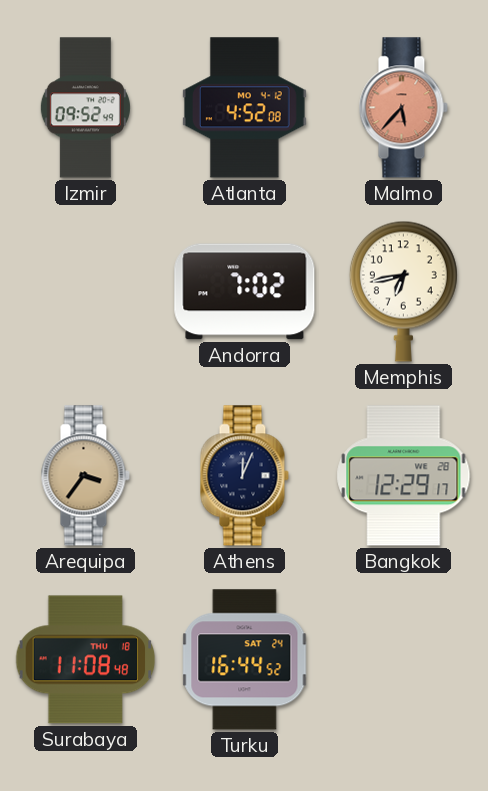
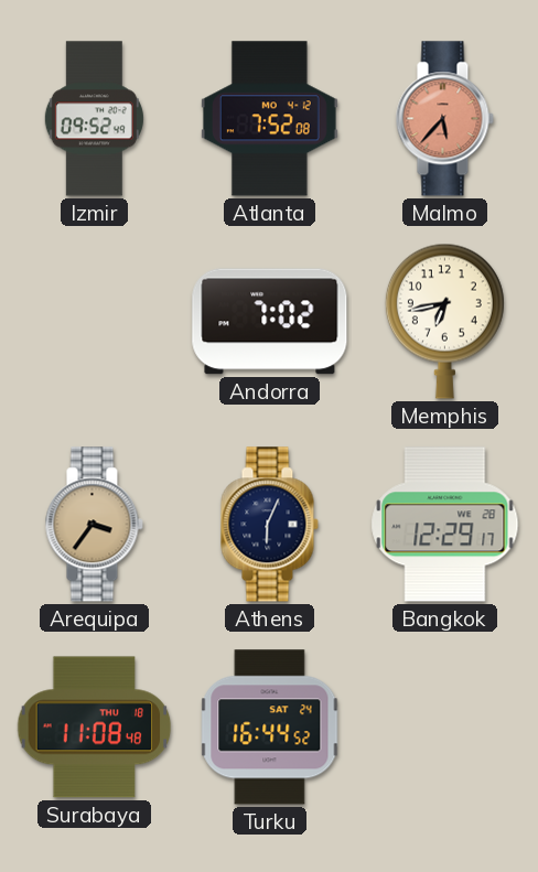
Atlanta: 4:52 -> 7:52 (269, 119)
Athens: 12:04 -> 6:04 (269, 525)
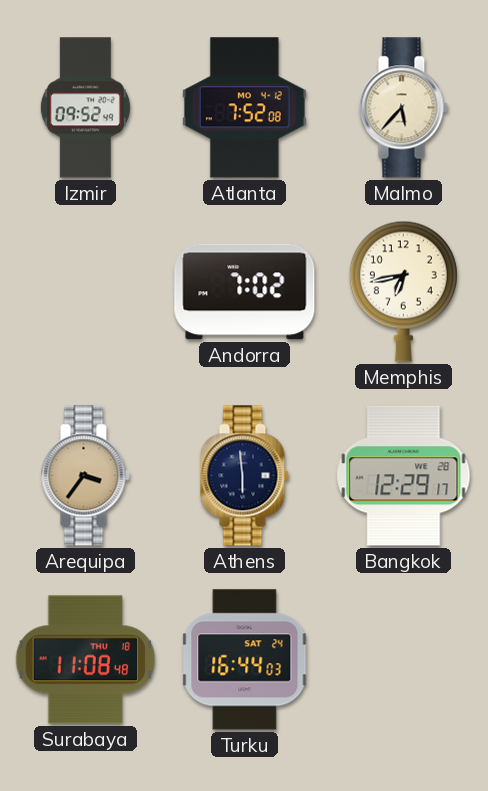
Malmo dial: salmon -> cream (403, 108)
Athens: 6:04 -> 5:59 (244, 476)
Turku: 16:44:52 -> 16:44:03 (245, 660)
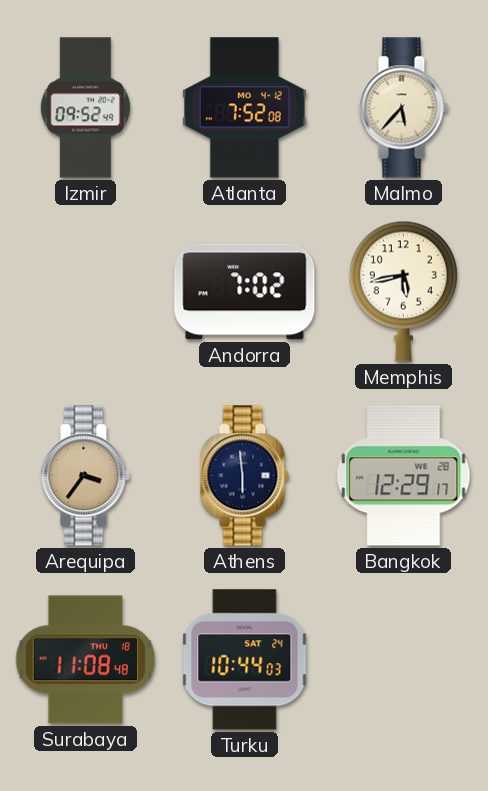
Memphis: 6:43 -> 5:43 (403, 291)
Turku: 16:44 -> 10:44 (245, 660)
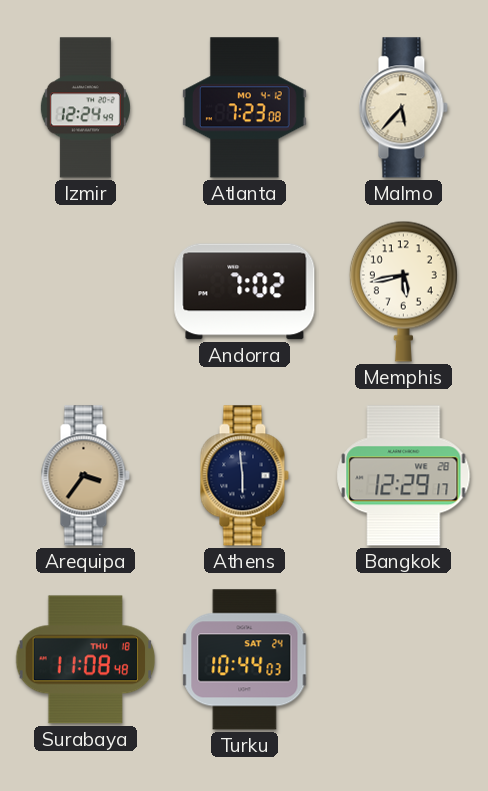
Izmir: 09:52 -> 12:24 (85, 108)
Atlanta: 7:52 -> 7:23 (244, 108)
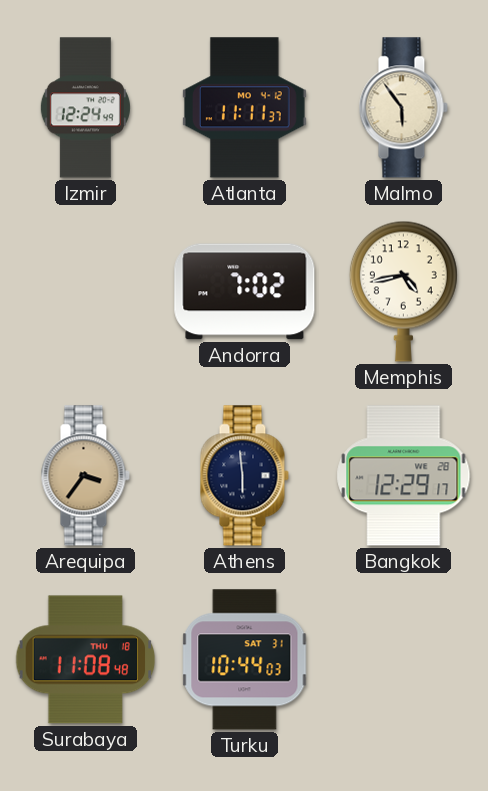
Atlanta: 7:23 -> 11:11 (244, 108)
Malmo: 5:37 -> 5:54 (403, 108)
Memphis: 5:43 -> 4:43 (403, 291)
Turku date: SAT 24 -> SAT 31 (245, 660)
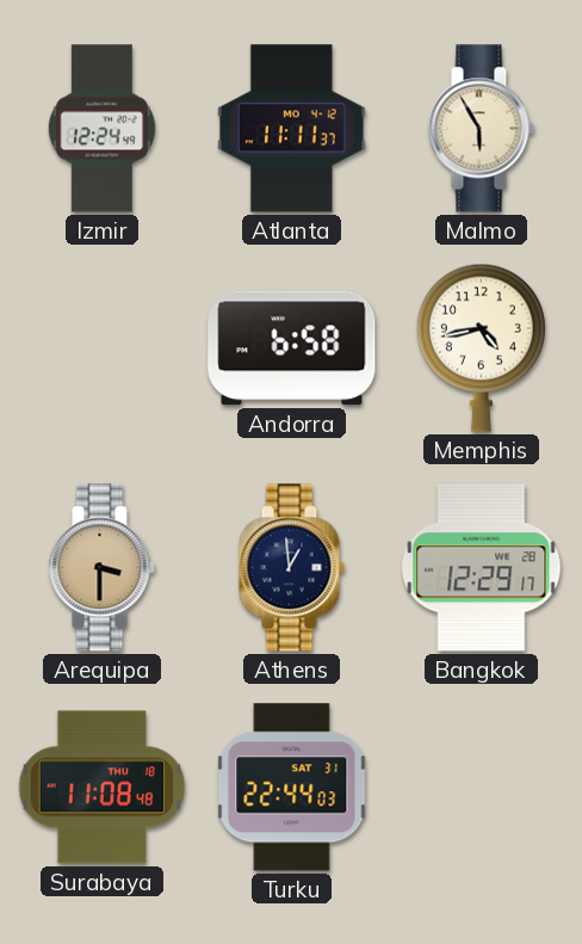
Malmo: 5:54 -> 5:55 (481, 129)
Andorra: 7:02 -> 6:58 (292, 348)
Arequipa: 3:36 -> 3:30 (101, 568)
Athens: 5:59 -> 12:59 (291, 568)
Turku: 10:44 -> 22:44 (292, 788)
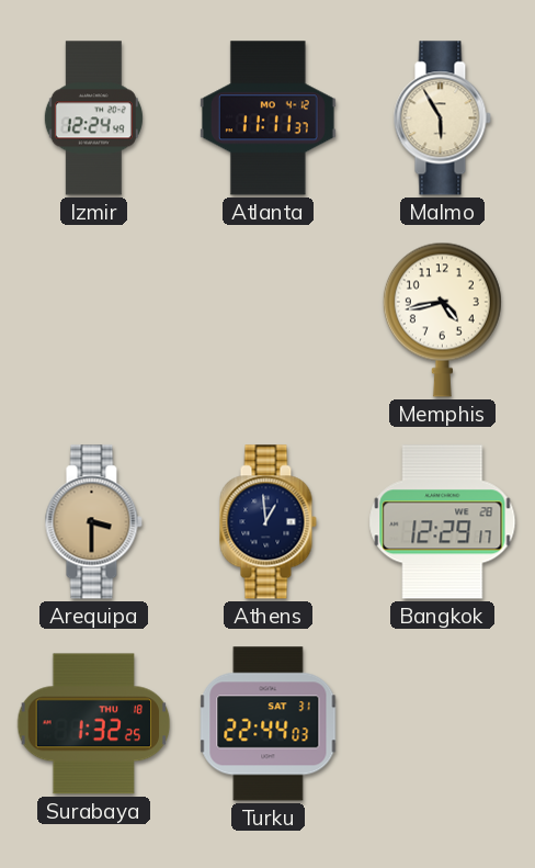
Andorra: 6:58 -> none (292, 348)
Surabaya: 11:08 -> 1:32 (94, 724)
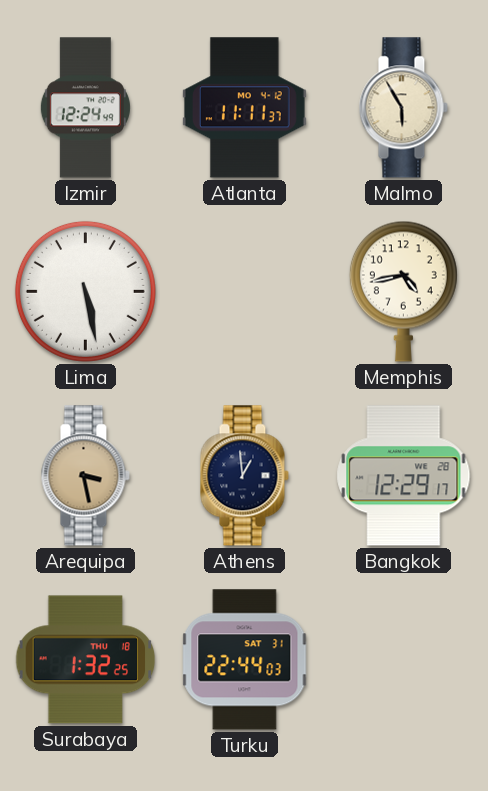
Lima: none -> 5:28 (85, 291)
Arequipa: 3:30 -> 3:28 (85, 476)
